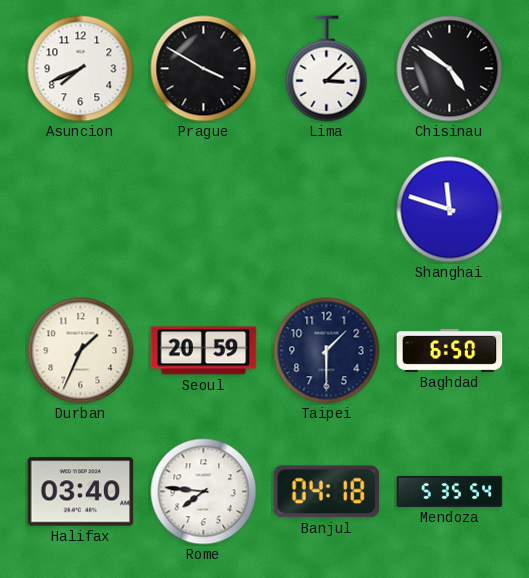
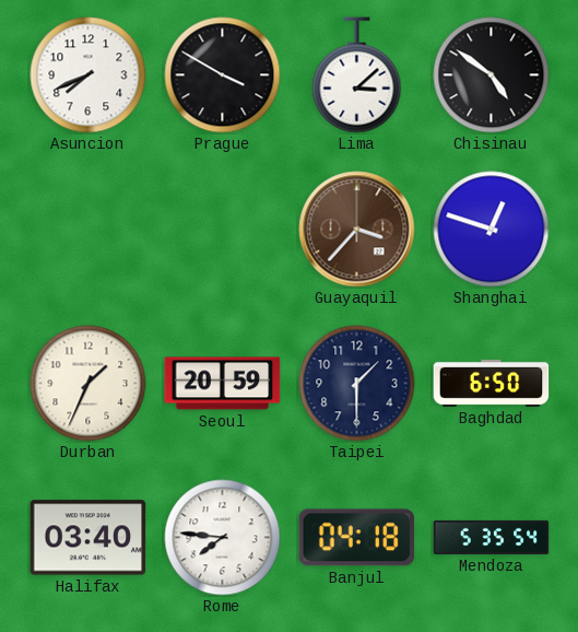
Guayaquil: none -> 3:37 (357, 230)
Shanghai: 11:48 -> 12:48 (492, 230)
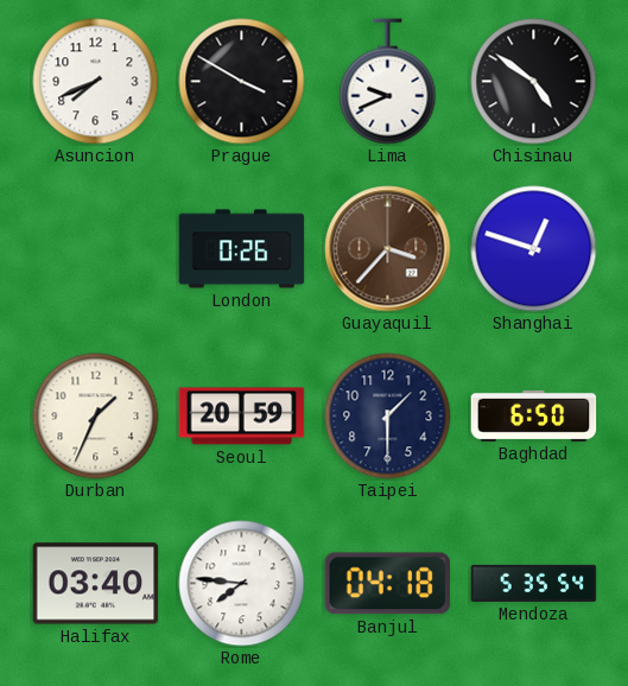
Lima: 3:08 -> 9:41 (388, 82)
London: none -> 0:26 (242, 249)
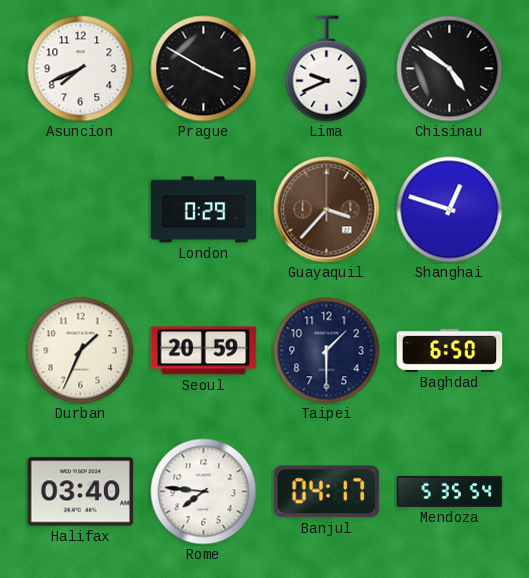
London: 0:26 -> 0:29 (204, 210)
Banjul: 04:18 -> 04:17 (327, 492)
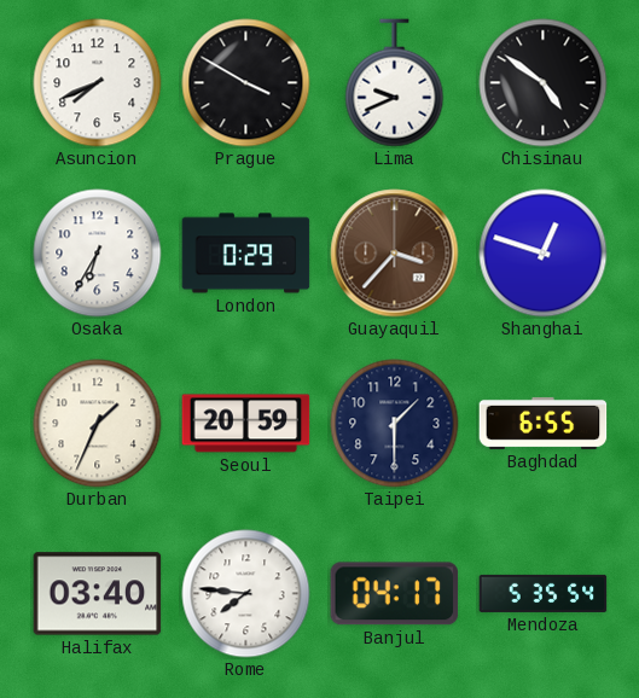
Osaka: none -> 6:35 (98, 254)
Baghdad: 6:50 -> 6:55 (544, 423)
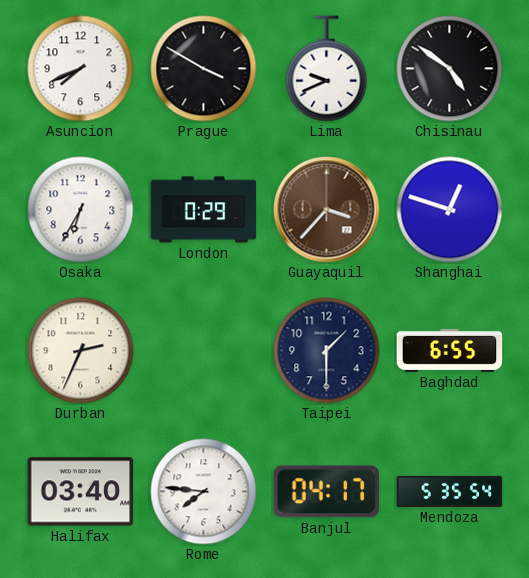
Durban: 1:34 -> 2:34 (81, 351)
Seoul: 20:59 -> none (246, 424)
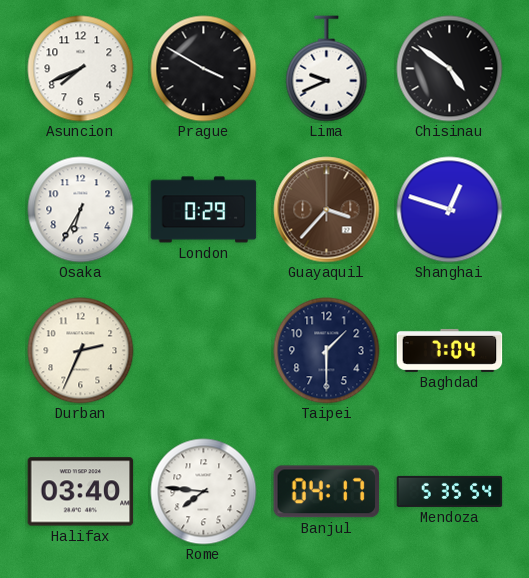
Baghdad: 6:55 -> 7:04 (450, 350)
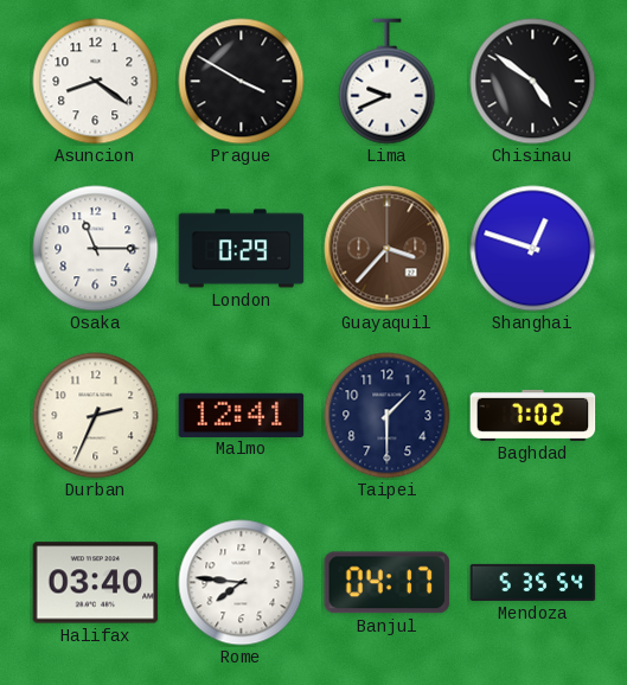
Asuncion: 7:41 -> 8:21 (96, 82)
Osaka: 6:35 -> 11:15 (96, 249)
Malmo: none -> 12:41 (242, 415)
Baghdad: 7:04 -> 7:02 (533, 415)
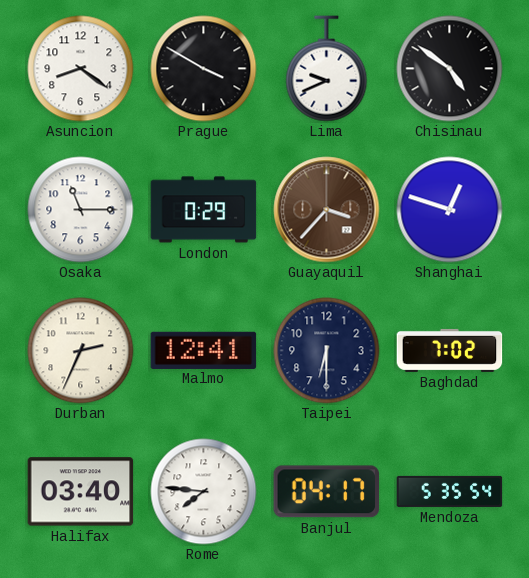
Taipei: 1:30 -> 6:30 (327, 351)
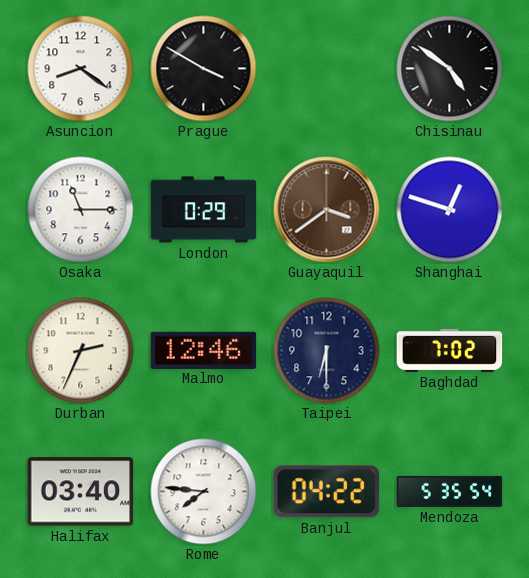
Lima: 9:41 -> none (327, 69)
Guayaquil: 3:37 -> 3:39 (327, 210)
Malmo: 12:41 -> 12:46 (204, 350)
Banjul: 04:17 -> 04:22 (327, 492)
